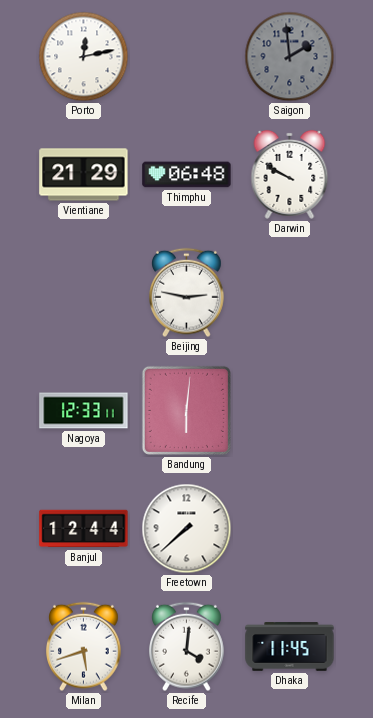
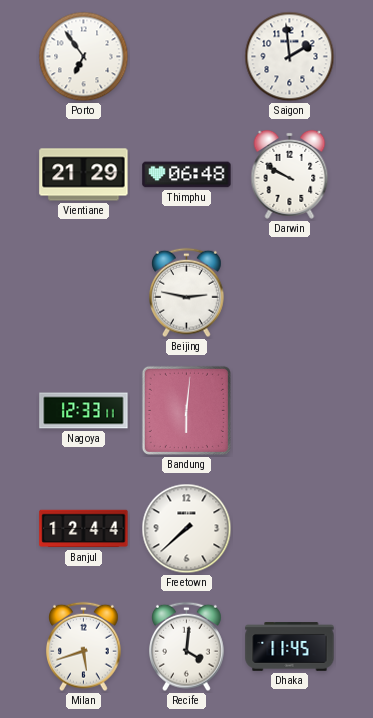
Porto: 12:13 -> 6:54 (84, 57)
Saigon dial: grey -> white (290, 57)
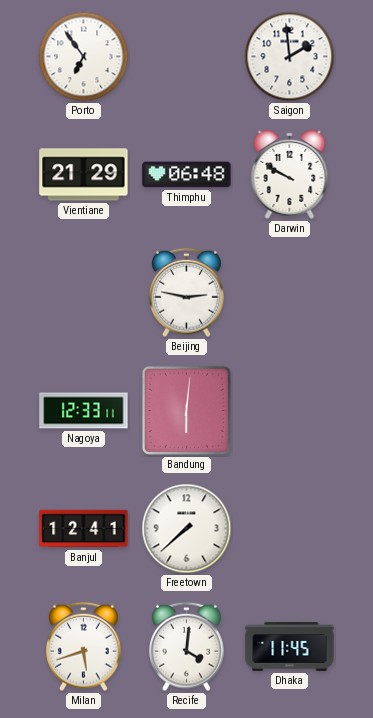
Banjul: 12:44 -> 12:41 (84, 529)
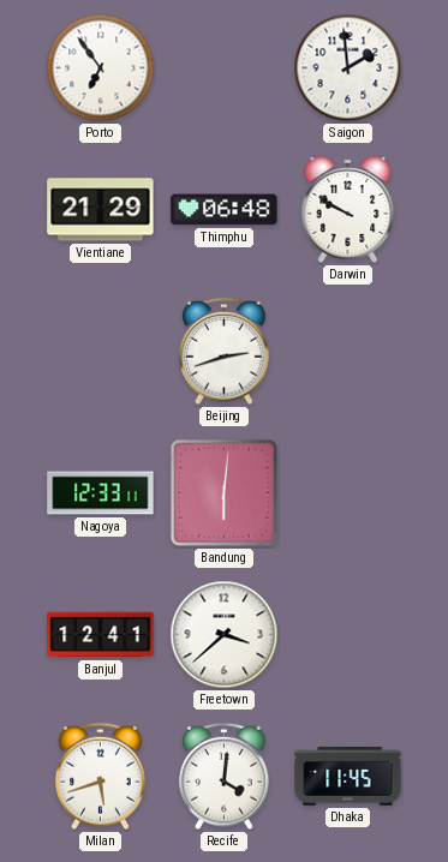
Beijing: 2:47 -> 2:42 (225, 352)
Freetown: 7:38 -> 3:38 (225, 635)
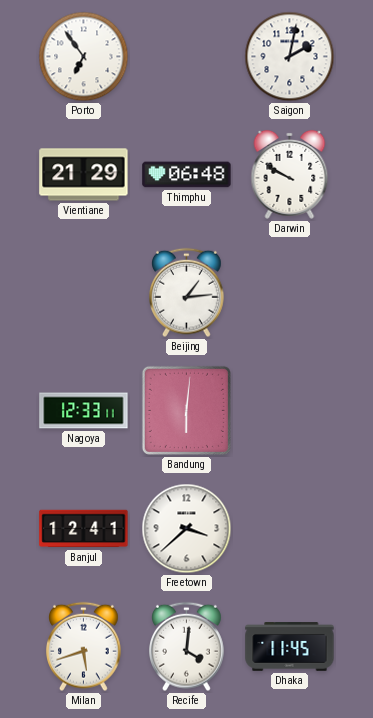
Saigon: 1:59 -> 2:02 (290, 57)
Beijing: 2:42 -> 1:14 (187, 293)
